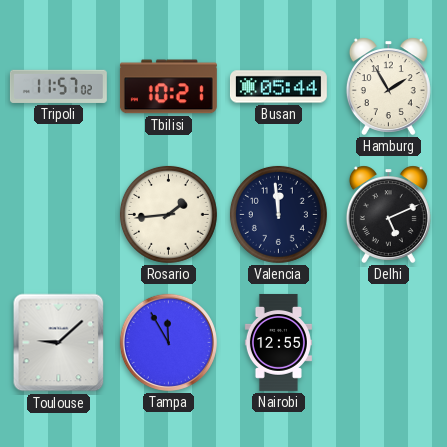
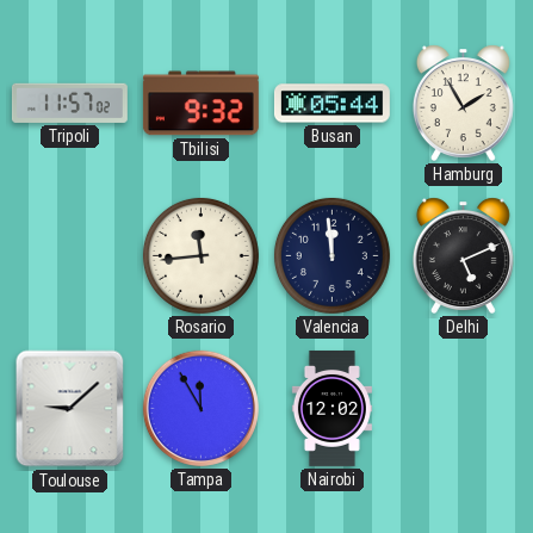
Tbilisi: 10:21 -> 9:32 (200, 104)
Rosario: 1:44 -> 11:44 (200, 255)
Nairobi: 12:55 -> 12:02 (331, 408)
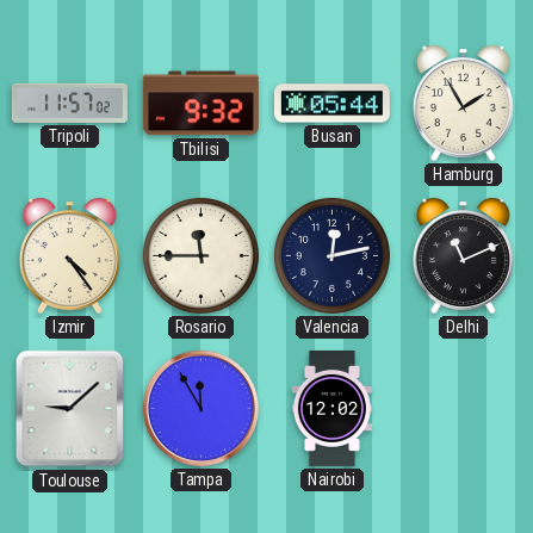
Izmir: none -> 4:24 (69, 255)
Rosario: 11:44 -> 11:45 (200, 255)
Valencia: 11:59 -> 12:13 (331, 255)
Delhi: 5:11 -> 11:11 (463, 255)
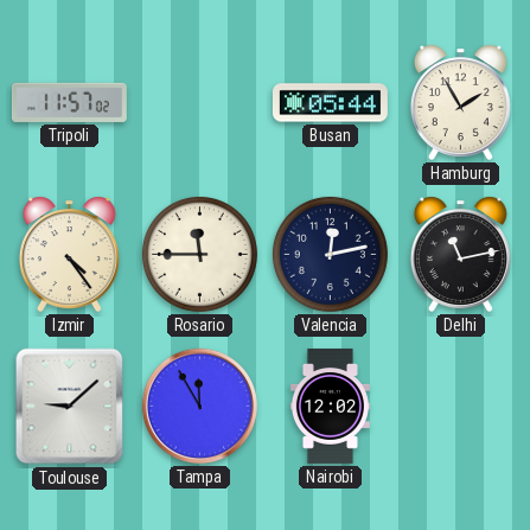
Tbilisi: 9:32 -> none (200, 104)
Delhi: 11:11 -> 11:13 (460, 254)
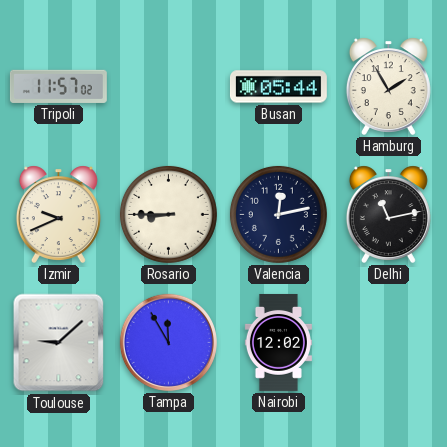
Izmir: 4:24 -> 9:41 (58, 214)
Rosario: 11:45 -> 8:45 (168, 214)
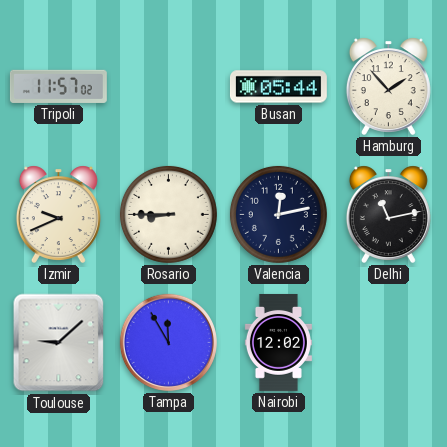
Hamburg: 1:55 -> 1:53 (388, 86)
